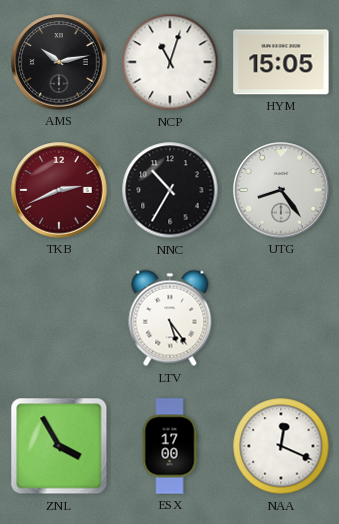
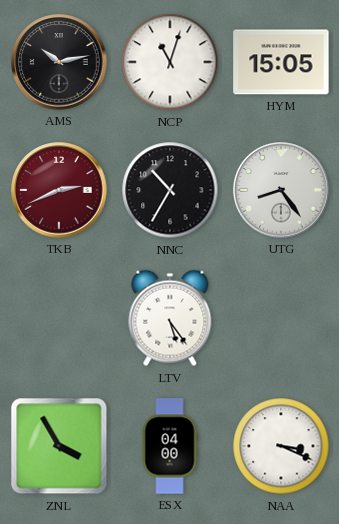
ESX: 17:00 -> 04:00 (170, 446)
NAA: 12:19 -> 3:19 (281, 446)
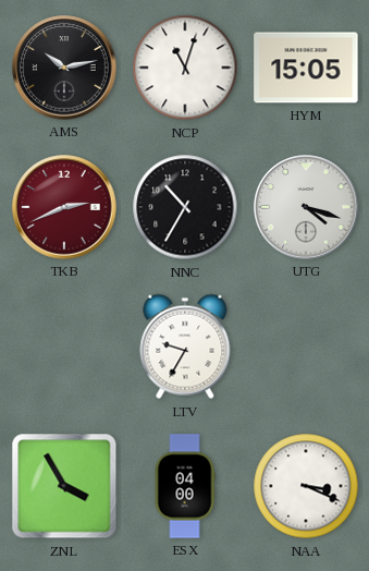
UTG: 8:24 -> 4:18 (306, 207)
LTV: 5:24 -> 9:35 (185, 347)
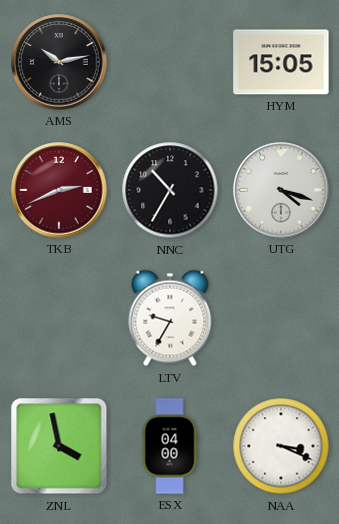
NCP: 11:03 -> none (185, 68)
ZNL: 3:55 -> 3:58 (59, 446)
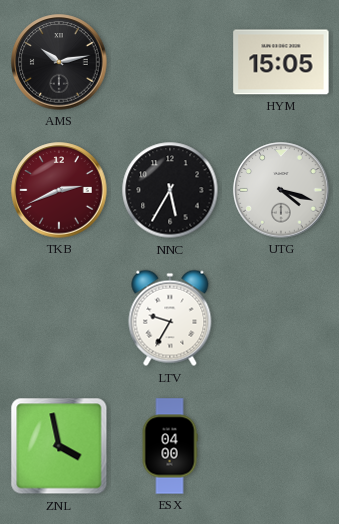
NNC: 10:35 -> 5:35 (170, 190)
NAA: 3:19 -> none (281, 446)
